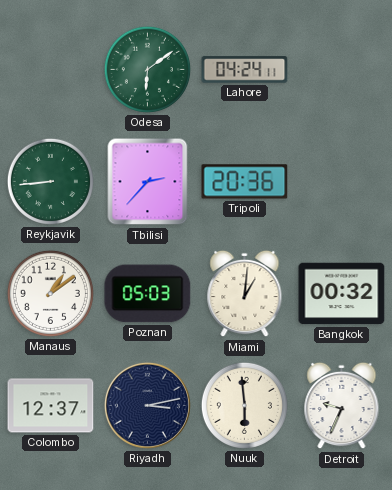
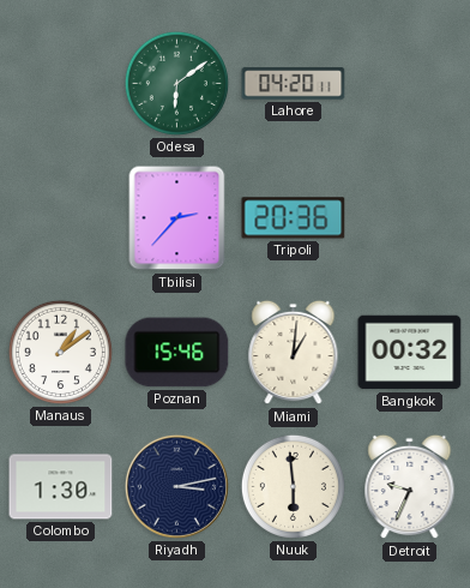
Lahore: 04:24 -> 04:20 (294, 84)
Reykjavik: 8:44 -> none (50, 181)
Poznan: 05:03 -> 15:46 (177, 353)
Colombo: 12:37 -> 1:30 (61, 487)
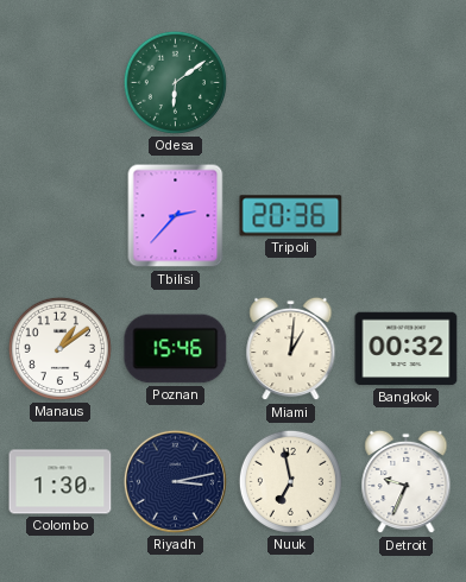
Lahore: 04:20 -> none (294, 84)
Nuuk: 5:59 -> 6:58 (290, 481)
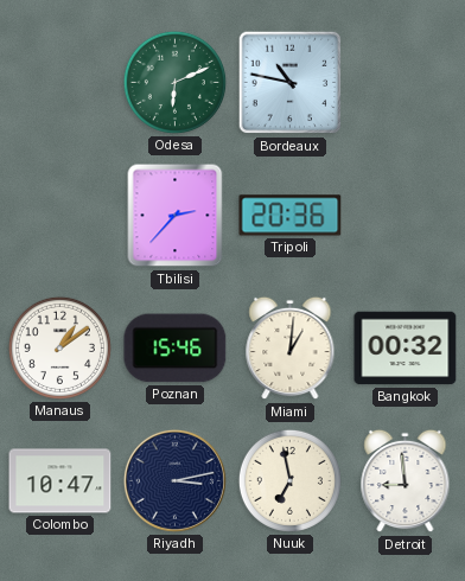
Odesa: 6:09 -> 6:11 (174, 82)
Bordeaux: none -> 10:47 (291, 83)
Colombo: 1:30 -> 10:47 (60, 481)
Detroit: 9:34 -> 8:59 (406, 481)
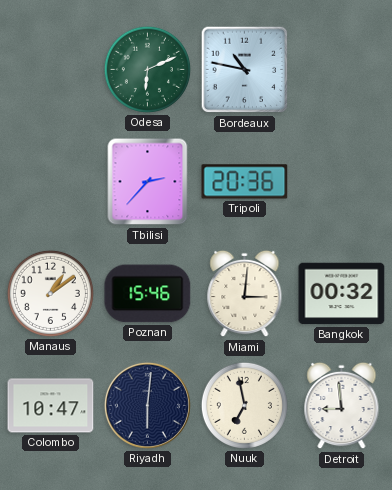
Miami: 1:01 -> 3:01 (245, 294)
Riyadh: 3:13 -> 6:01 (147, 405)
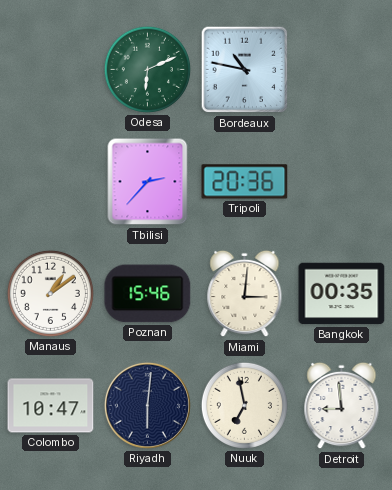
Bangkok: 00:32 -> 00:35 (342, 294)
